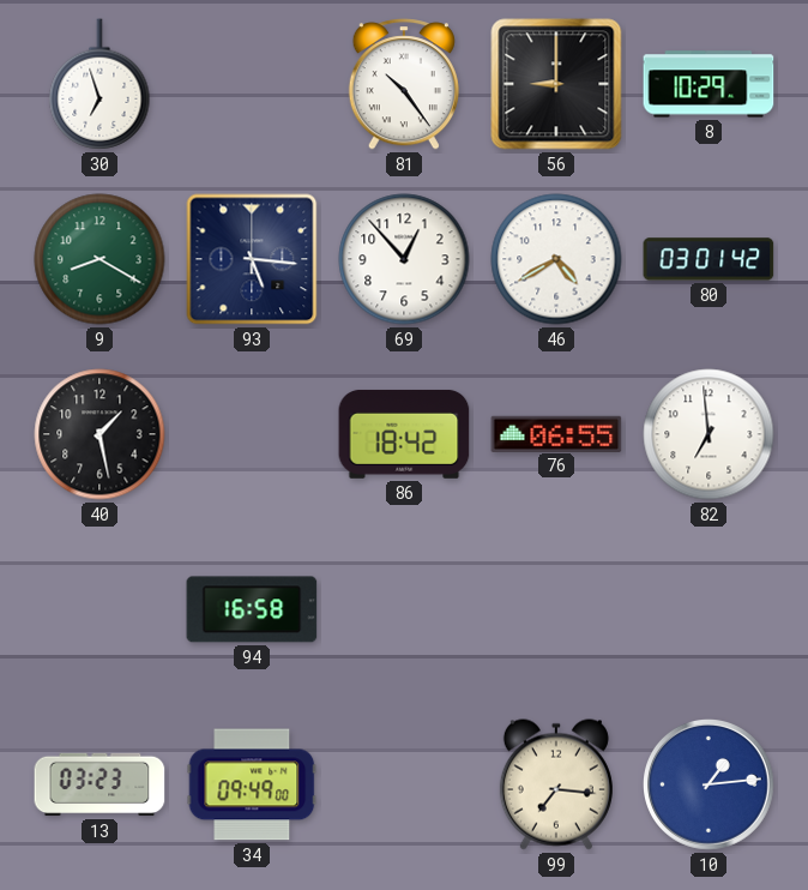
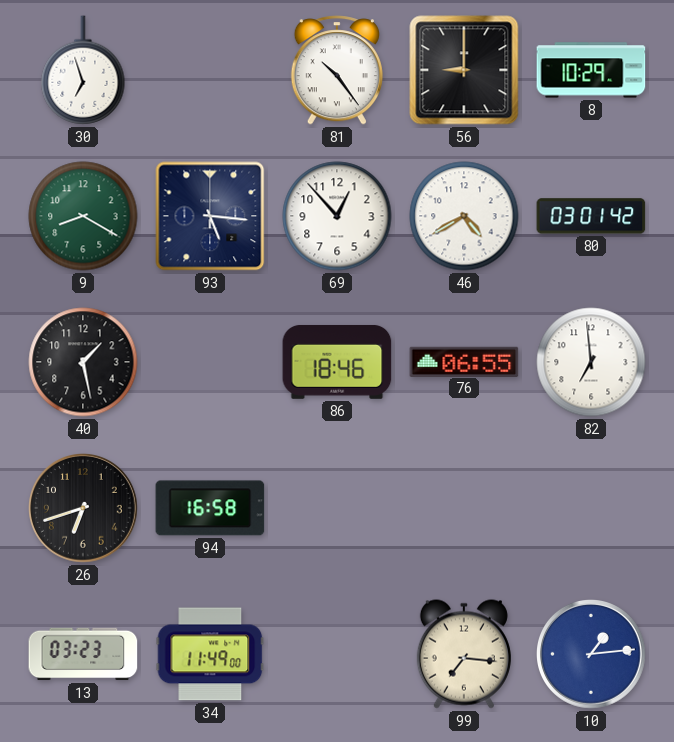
86: 18:42 -> 18:46 (337, 362)
26: none -> 6:42 (84, 509)
34: 09:49 -> 11:49 (210, 654)
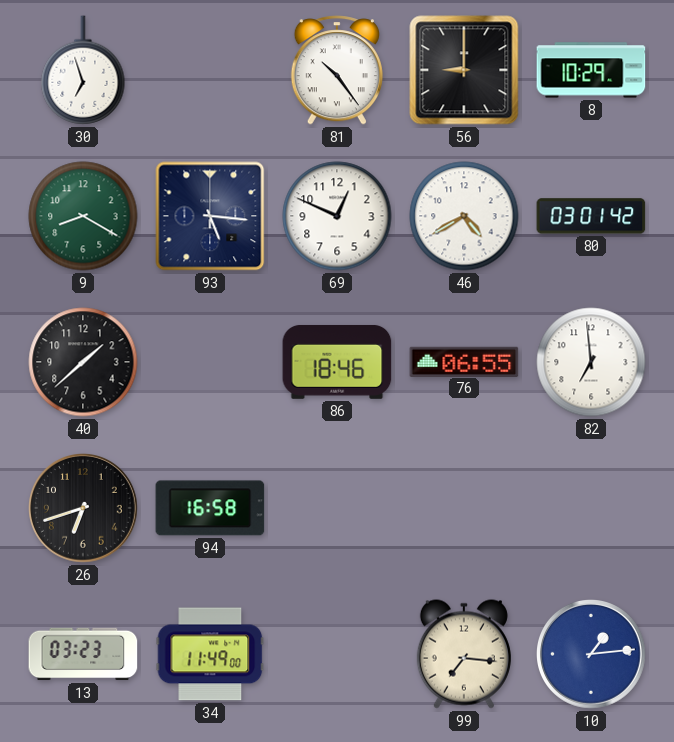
69: 12:53 -> 12:49 (337, 216)
40: 1:28 -> 1:38 (83, 362)
